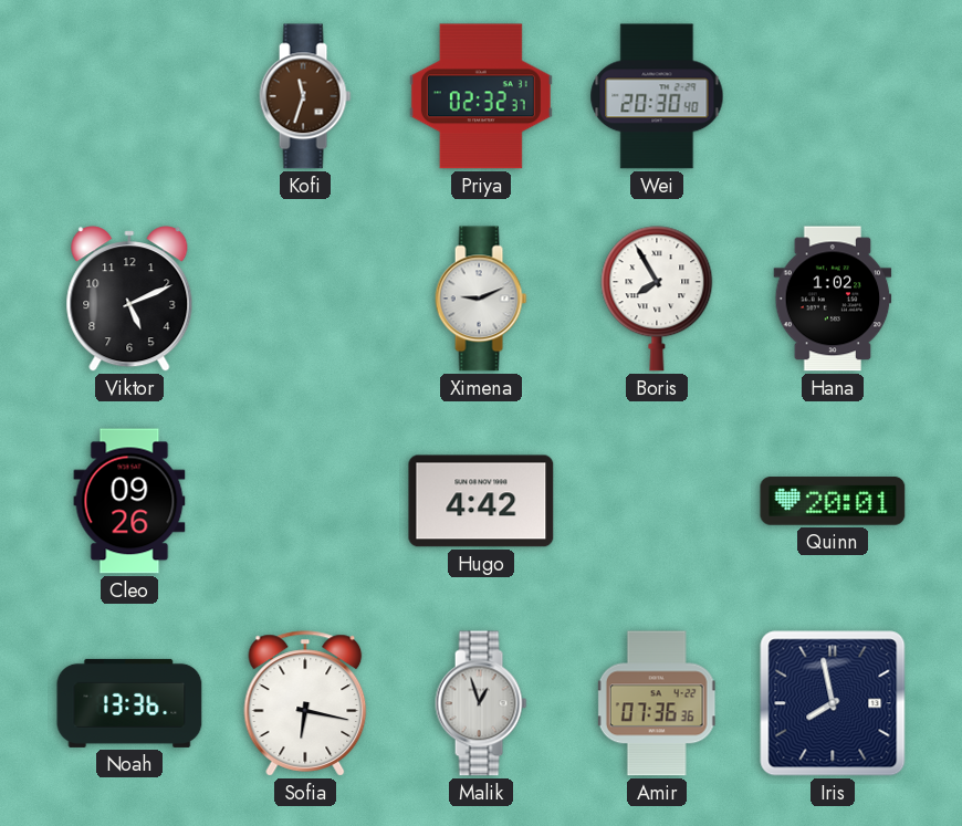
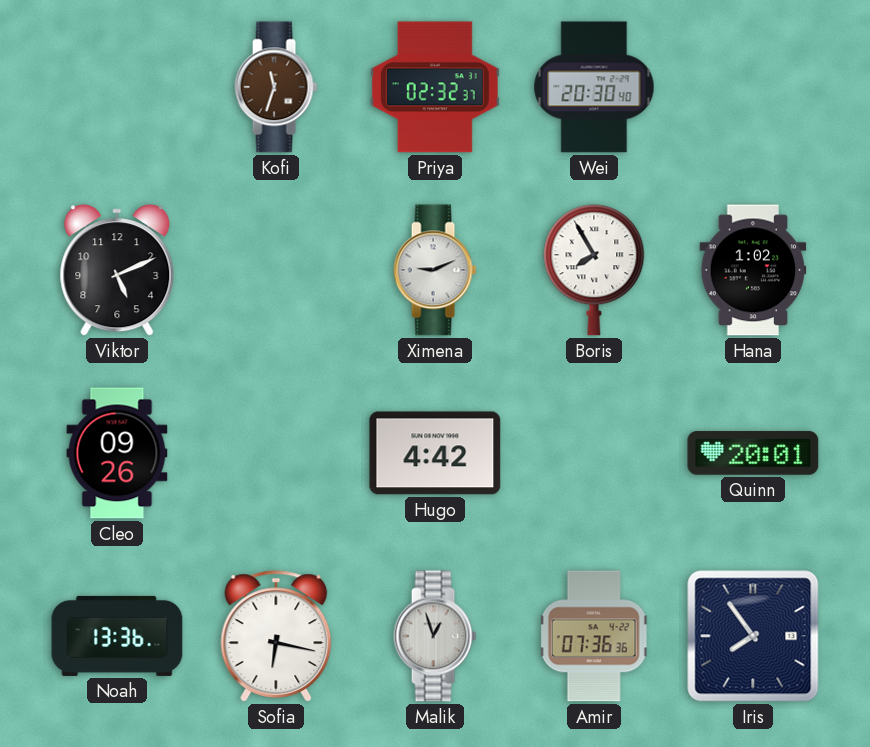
Iris: 7:58 -> 7:54 (753, 636)
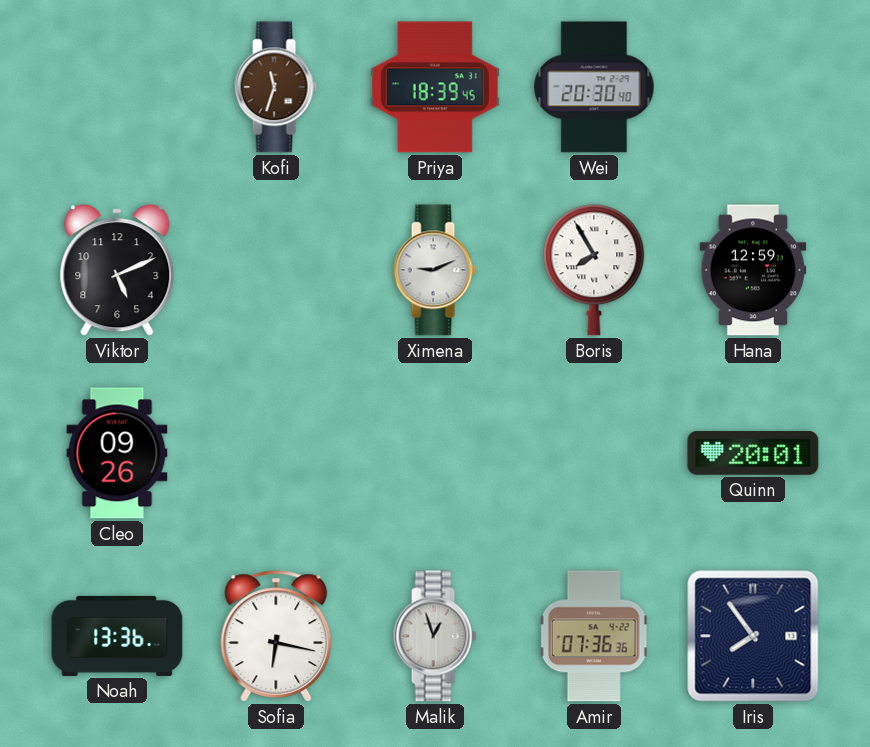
Priya: 02:32 -> 18:39 (435, 87)
Hana: 1:02 -> 12:59 (753, 270)
Hugo: 4:42 -> none (435, 453)
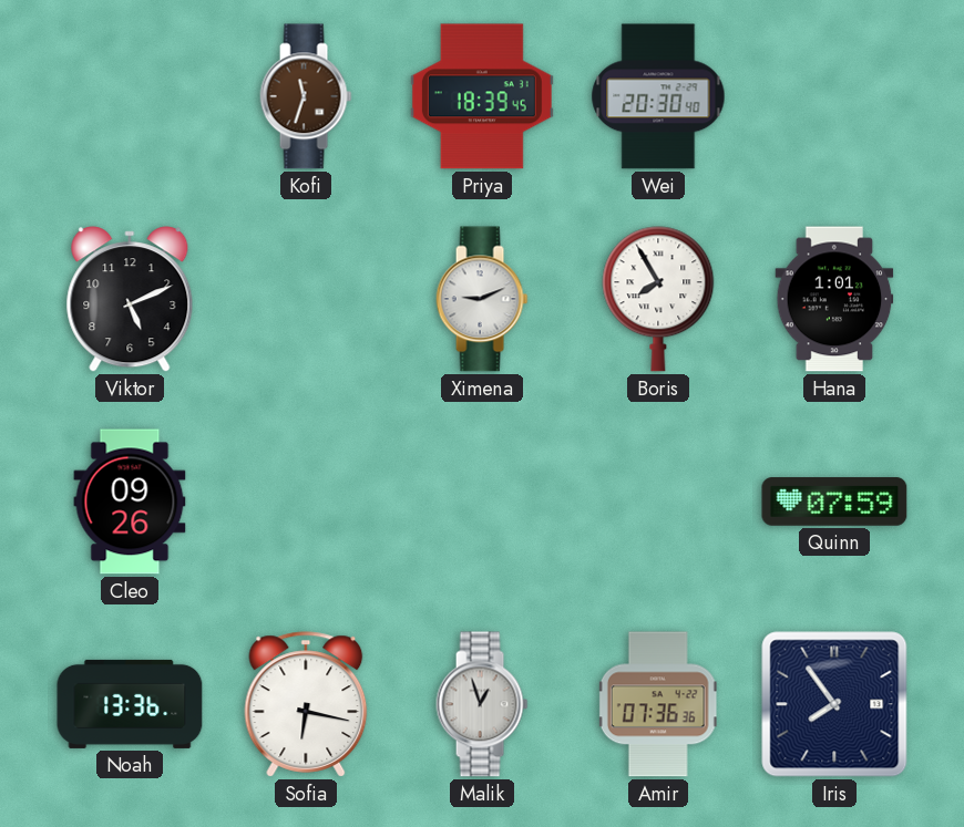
Hana: 12:59 -> 1:01 (834, 299)
Quinn: 20:01 -> 07:59 (834, 502)
